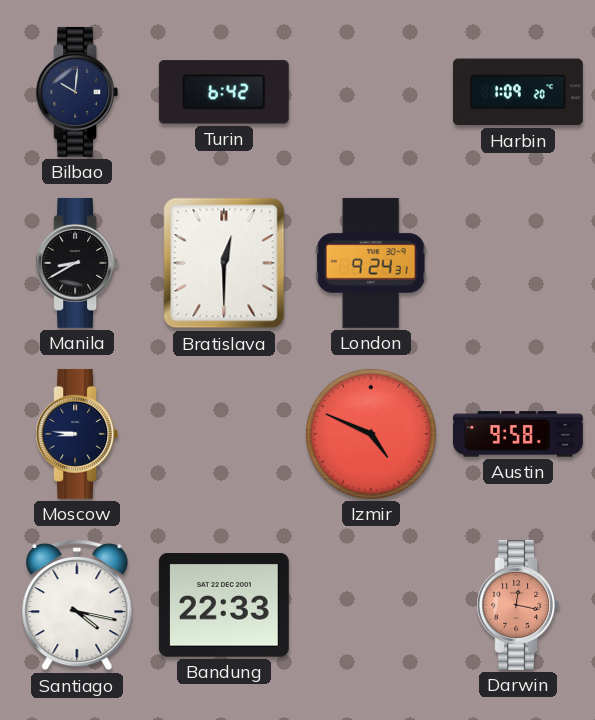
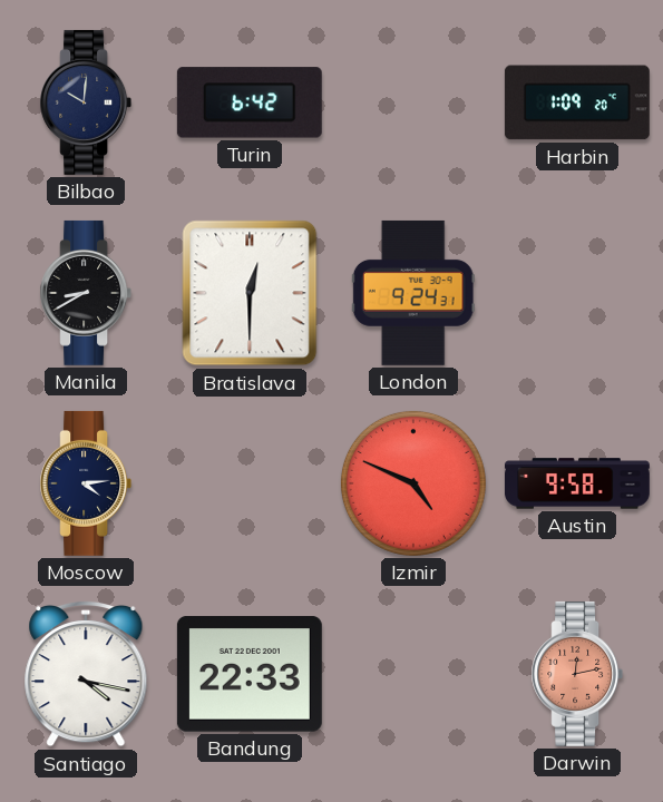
Moscow: 8:46 -> 4:14 (86, 483)
Darwin: 12:17 -> 12:13 (577, 674)
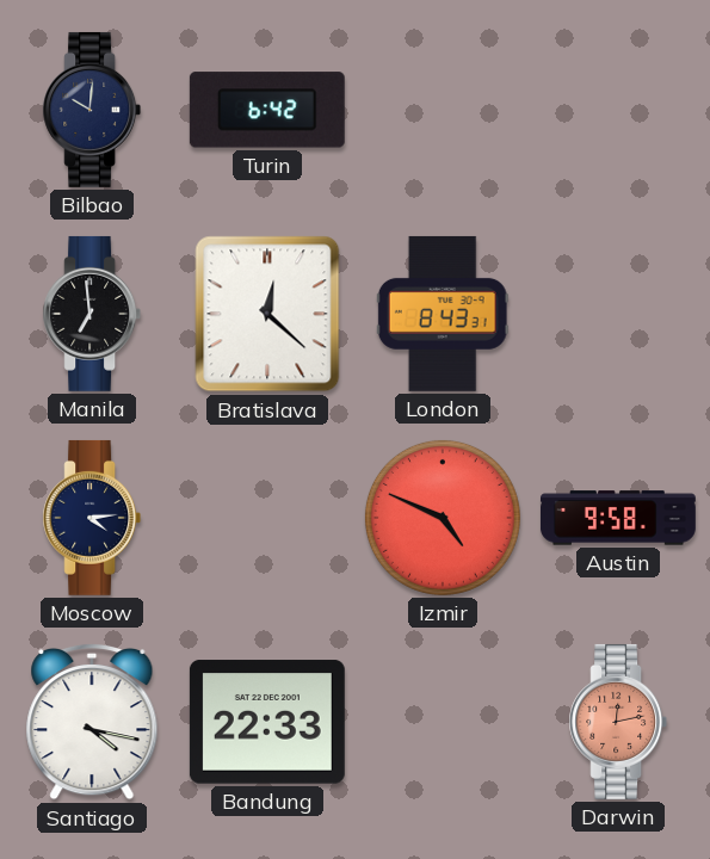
Harbin: 1:09 -> none (577, 102)
Manila: 8:40 -> 6:59 (92, 314)
Bratislava: 12:30 -> 12:22 (267, 314)
London: 9:24 -> 8:43 (443, 314)
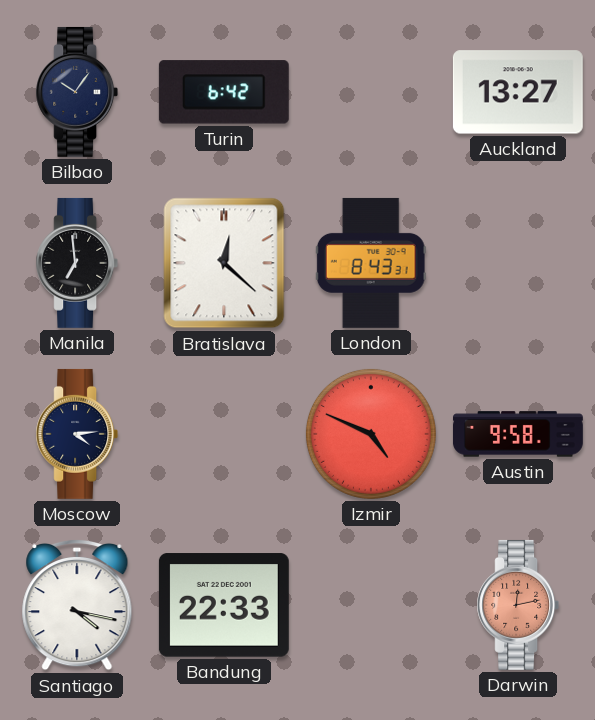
Bilbao: 10:01 -> 10:06 (77, 92)
Auckland: none -> 13:27 (518, 92)
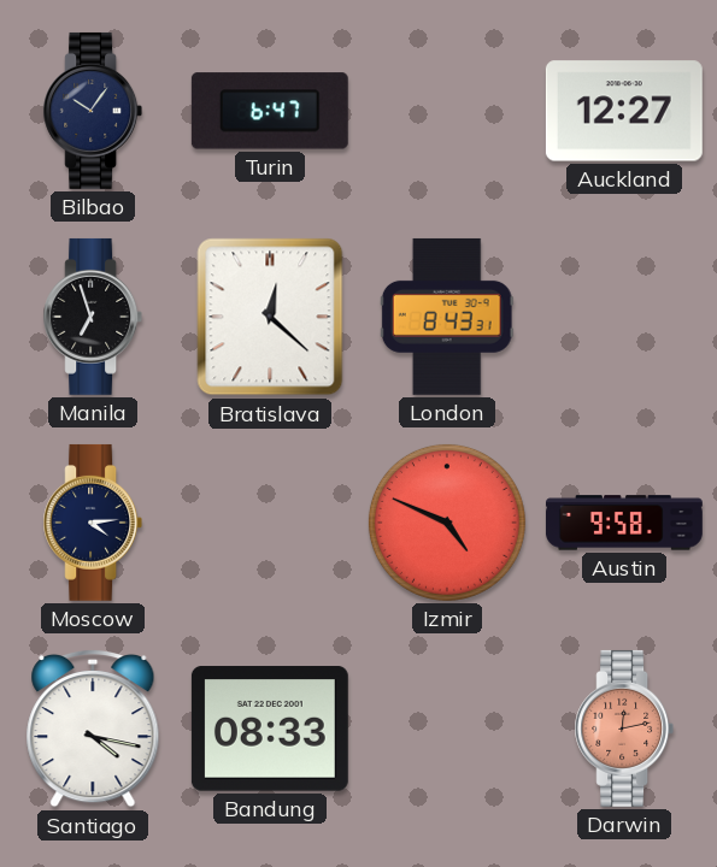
Turin: 6:42 -> 6:47 (270, 111)
Auckland: 13:27 -> 12:27 (624, 111)
Manila: 6:59 -> 6:57 (93, 317)
Bandung: 22:33 -> 08:33 (270, 729)
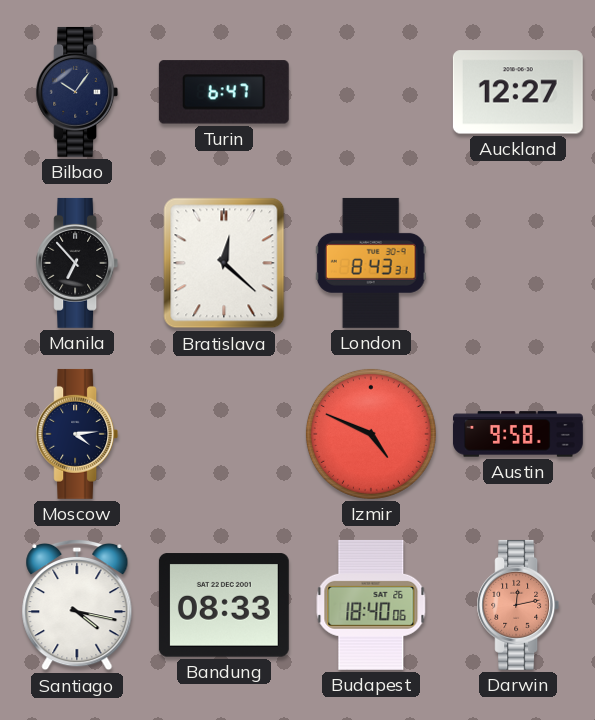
Manila: 6:57 -> 6:53 (77, 263)
Budapest: none -> 18:40 (371, 605)
